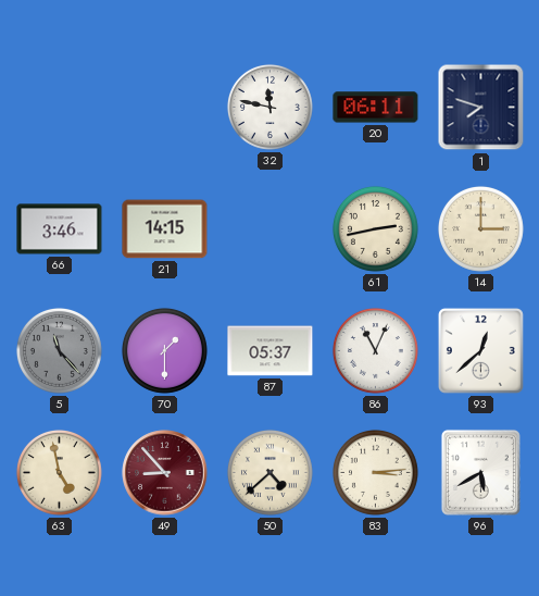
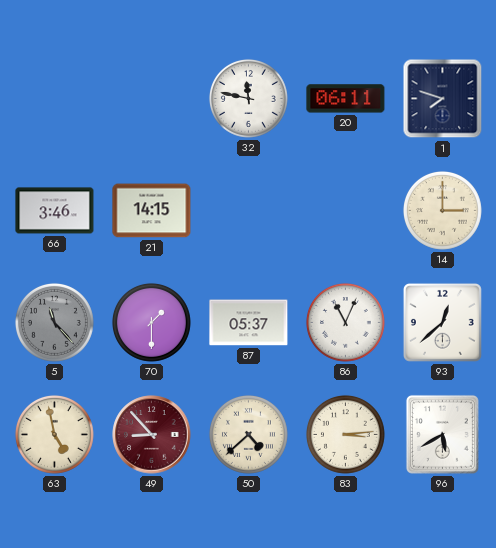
61: 2:43 -> none (375, 228)
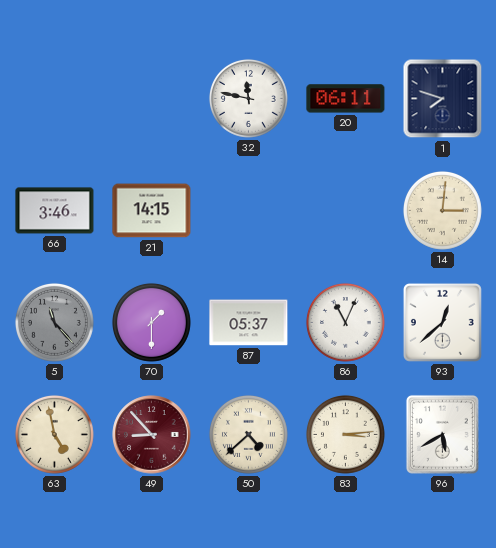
14: 3:00 -> 3:01 (442, 210)
